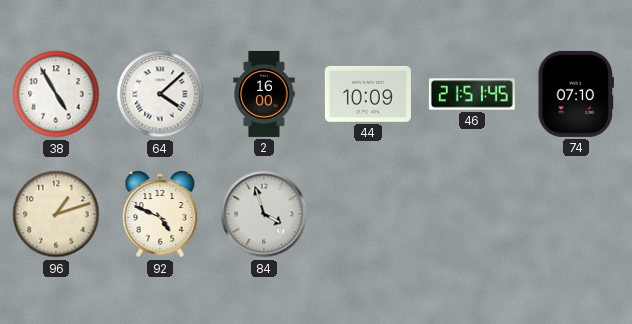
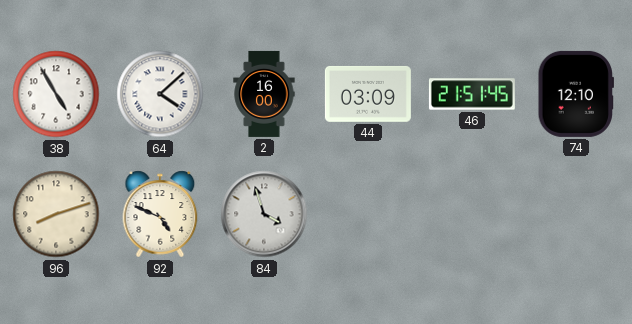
44: 10:09 -> 03:09 (368, 94)
74: 07:10 -> 12:10 (575, 94)
96: 1:12 -> 8:12 (56, 214)
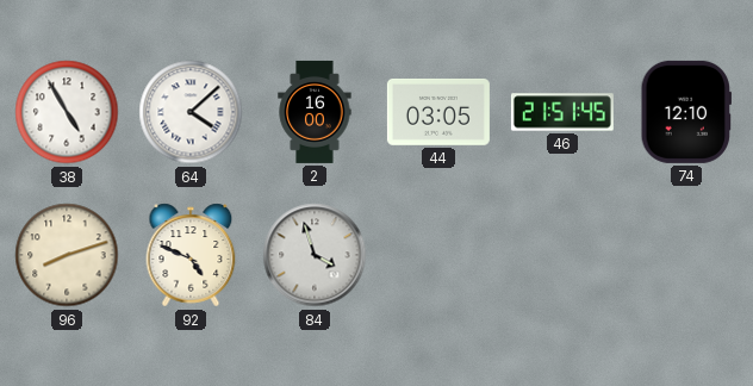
44: 03:09 -> 03:05 (438, 112)
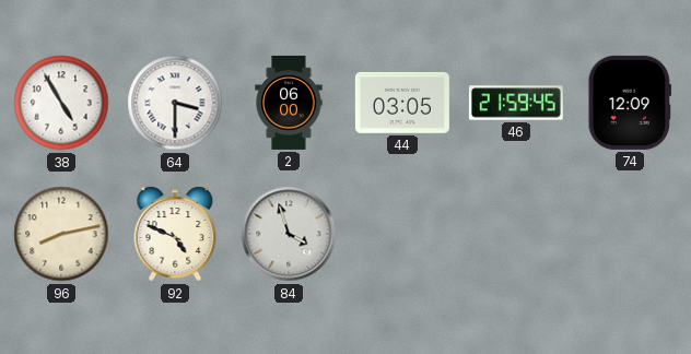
64: 4:08 -> 3:30 (175, 103)
2: 16:00 -> 06:00 (289, 103)
46: 21:51 -> 21:59 (516, 103)
74: 12:10 -> 12:09 (629, 103)
96: 8:12 -> 8:13 (61, 234)
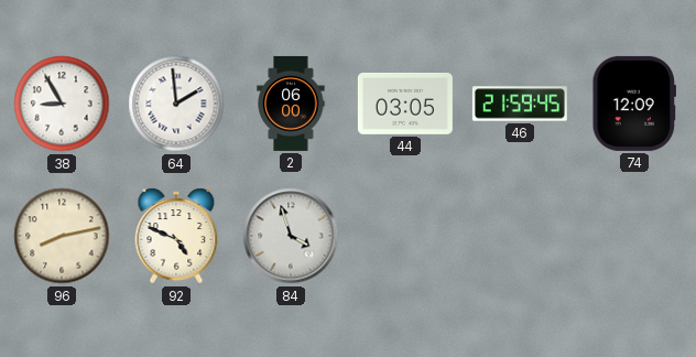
38: 4:55 -> 8:55 (62, 104)
64: 3:30 -> 1:59 (176, 104)
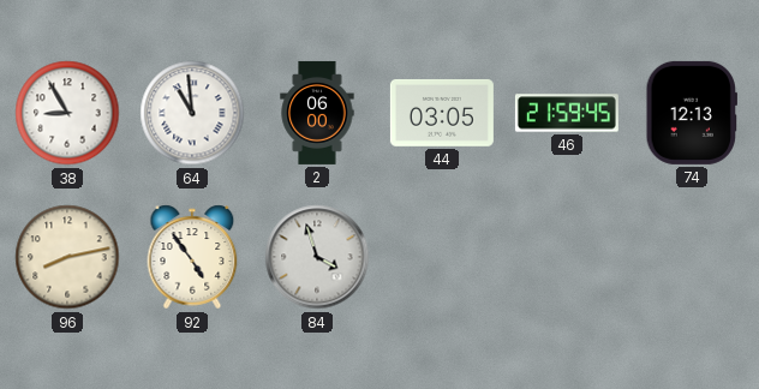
64: 1:59 -> 10:59 (192, 113)
74: 12:09 -> 12:13 (691, 113)
92: 4:49 -> 4:54 (192, 257)
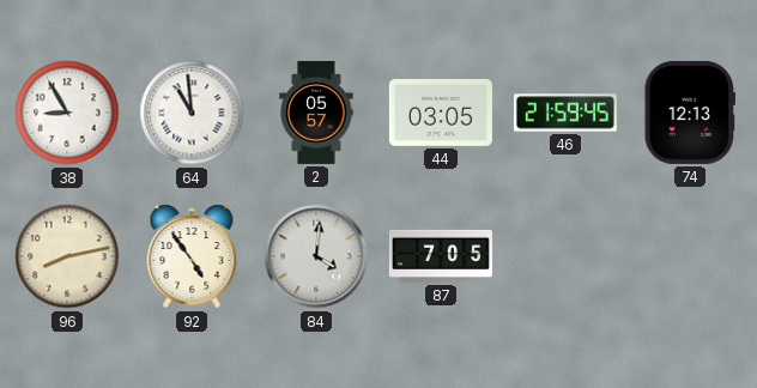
2: 06:00 -> 05:57 (316, 113)
84: 3:57 -> 4:01 (316, 256)
87: none -> 7:05 (441, 256)
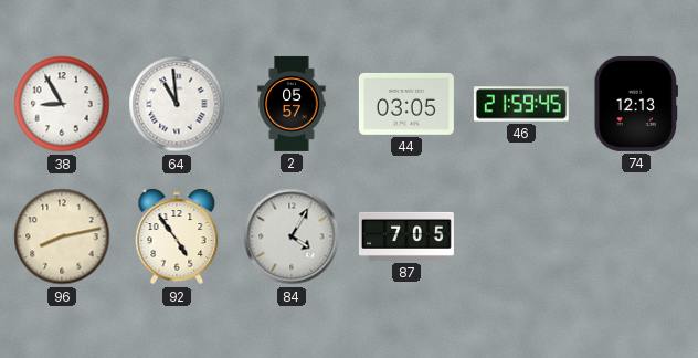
84: 4:01 -> 4:05 (292, 236)
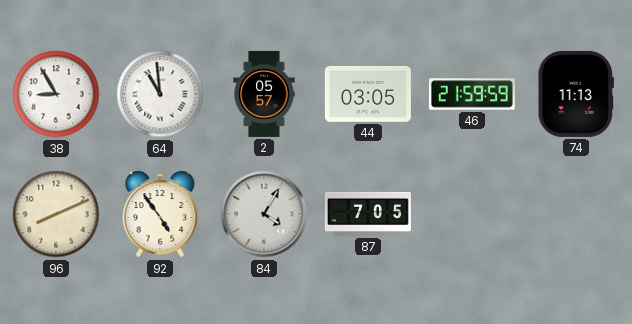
46: 21:59:45 -> 21:59:59 (472, 94)
74: 12:13 -> 11:13 (575, 94)
96: 8:13 -> 8:11 (56, 214)
